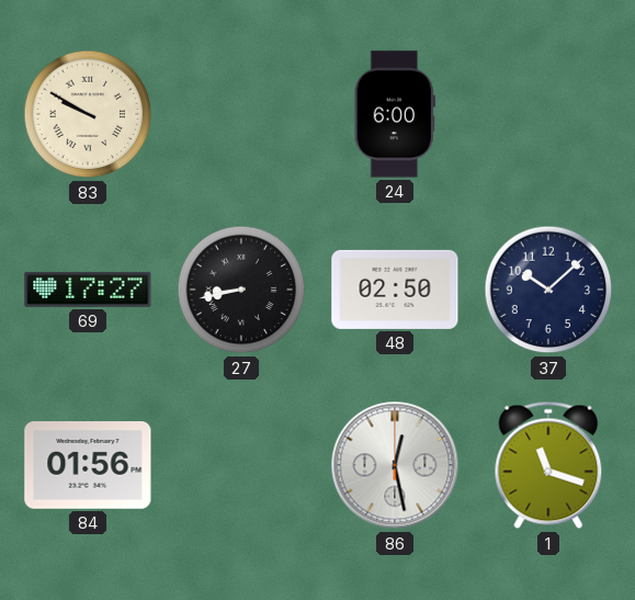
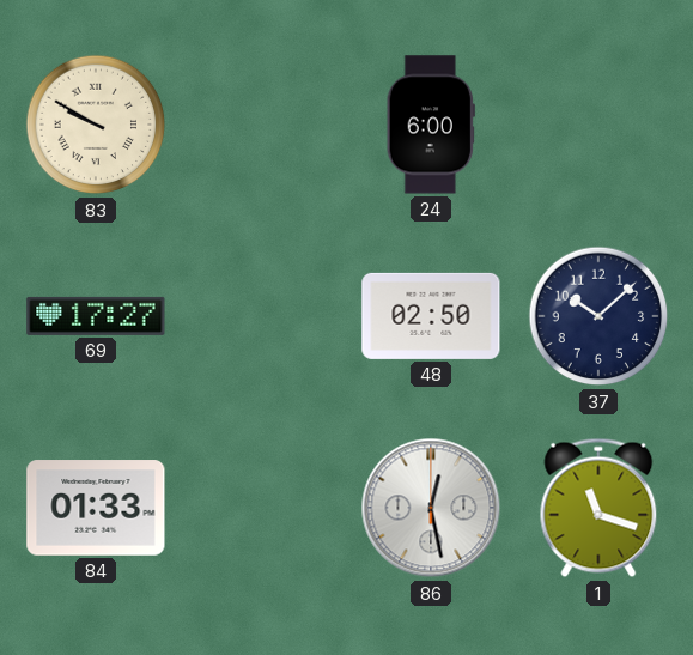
27: 8:43 -> none (241, 290)
84: 01:56 -> 01:33 (96, 508)
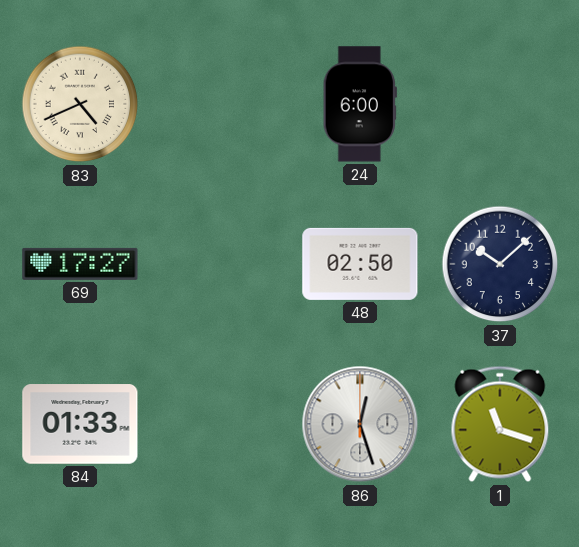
83: 9:50 -> 4:41 (80, 104)
86: 12:28 -> 12:27 (360, 424)
